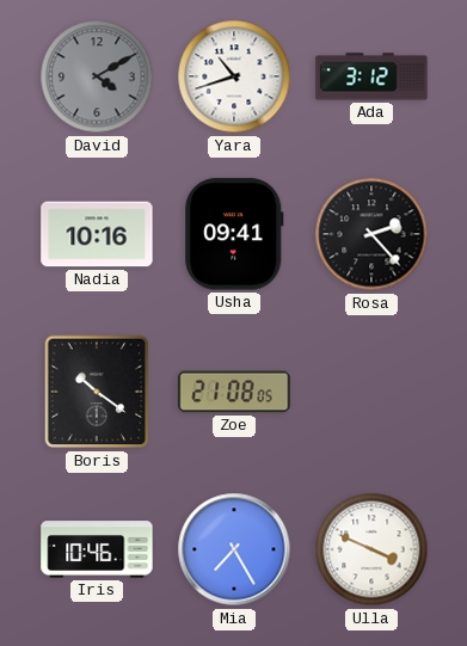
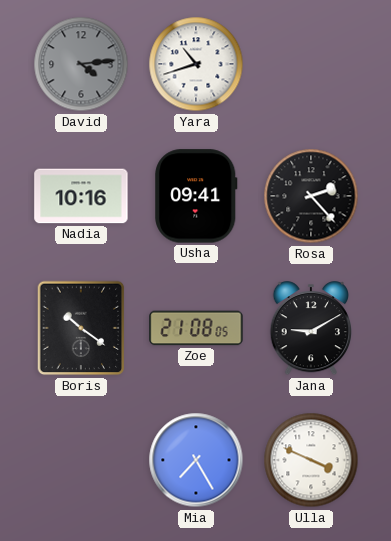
David: 4:10 -> 4:14 (81, 64)
Ada: 3:12 -> none (371, 76)
Jana: none -> 9:10 (310, 329)
Iris: 10:46 -> none (97, 549)
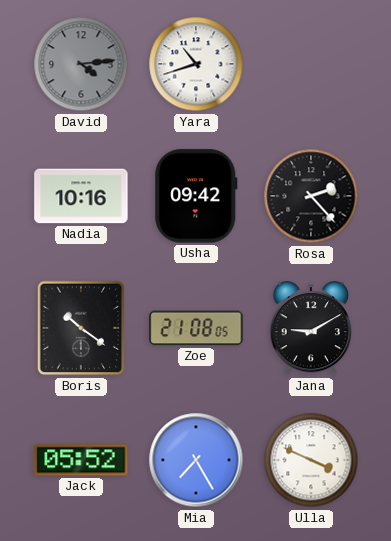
Usha: 09:41 -> 09:42 (196, 196)
Jack: none -> 05:52 (81, 460)
